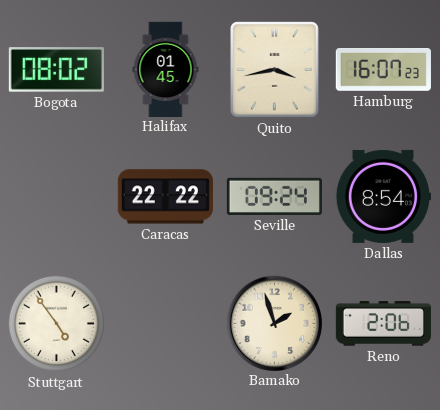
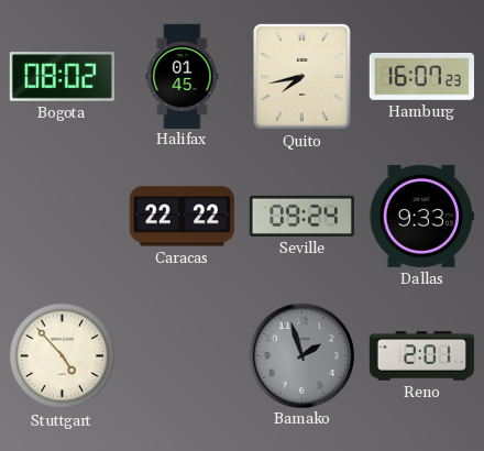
Quito: 3:43 -> 7:43 (302, 77)
Dallas: 8:54 -> 9:33 (421, 216)
Stuttgart: 4:54 -> 4:53 (62, 355)
Bamako dial: cream -> grey (301, 355)
Reno: 2:06 -> 2:01 (421, 356)
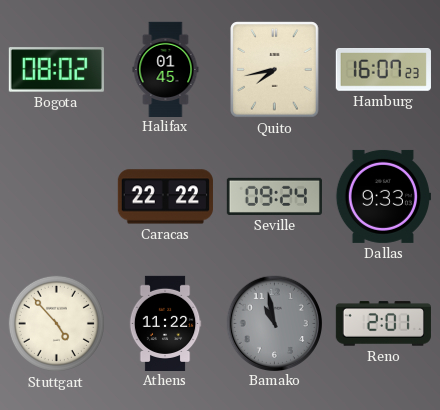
Athens: none -> 11:22 (165, 323)
Bamako: 1:57 -> 10:58 (274, 323)
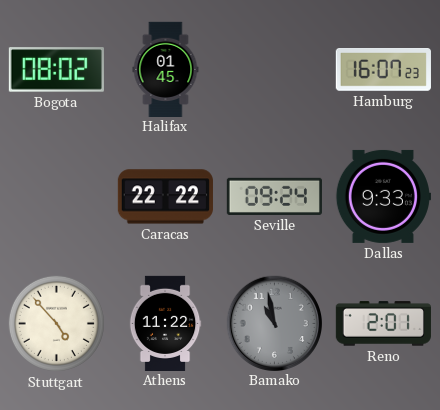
Quito: 7:43 -> none (275, 70)
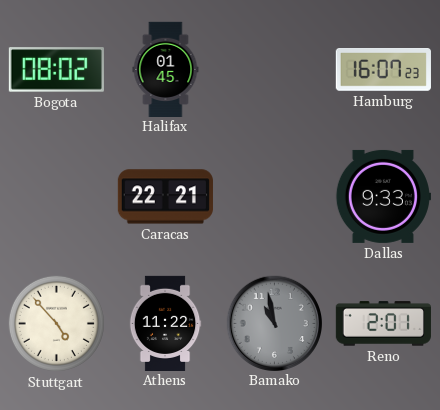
Caracas: 22:22 -> 22:21 (165, 197)
Seville: 09:24 -> none (274, 196)
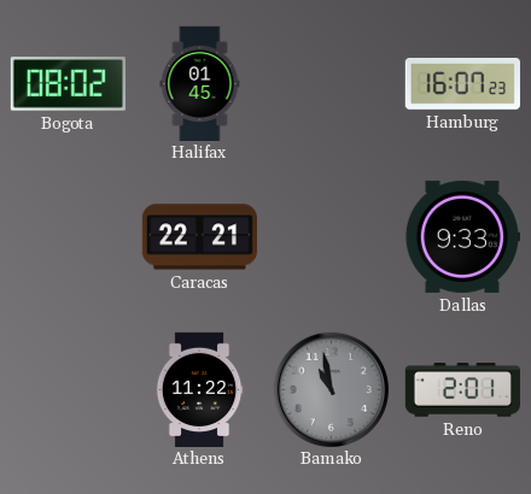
Stuttgart: 4:53 -> none (56, 323)
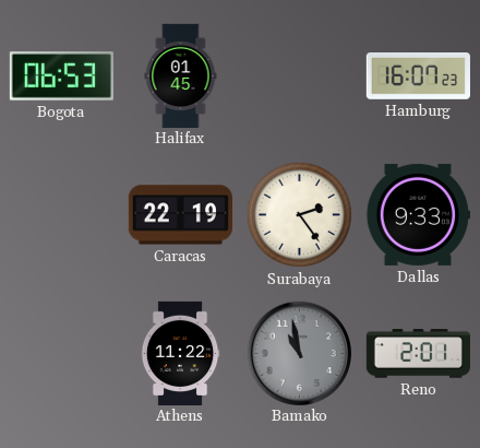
Bogota: 08:02 -> 06:53 (61, 76)
Caracas: 22:21 -> 22:19 (180, 215)
Surabaya: none -> 2:24 (299, 214)
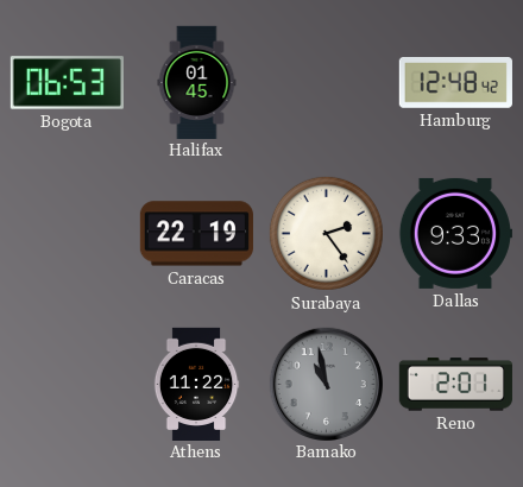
Hamburg: 16:07 -> 12:48 (455, 83)
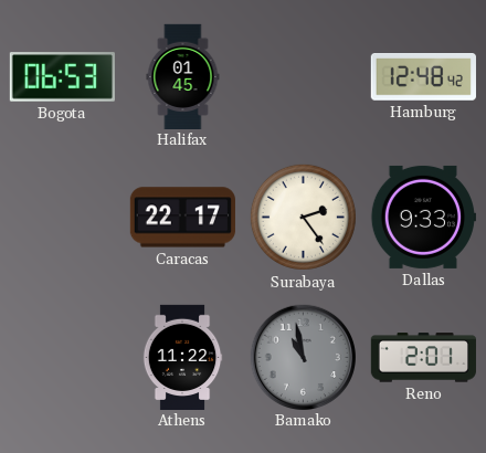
Caracas: 22:19 -> 22:17 (182, 218)
